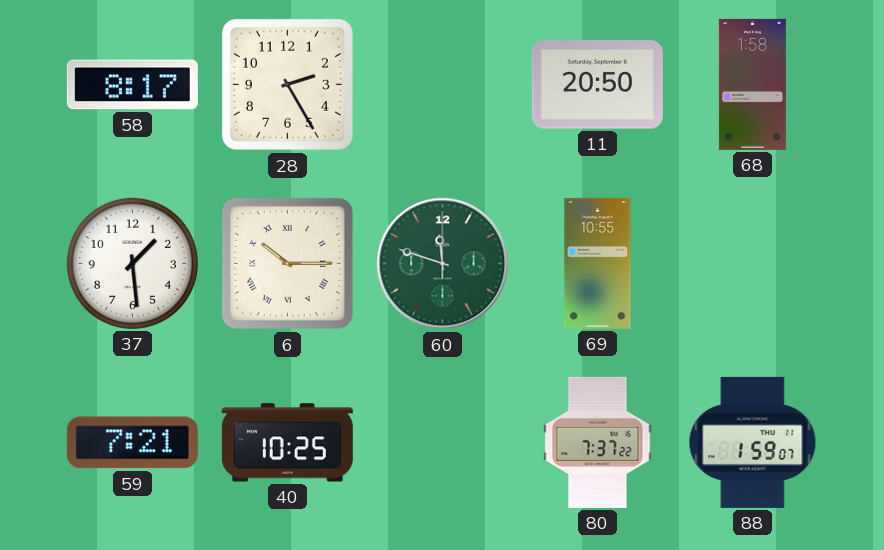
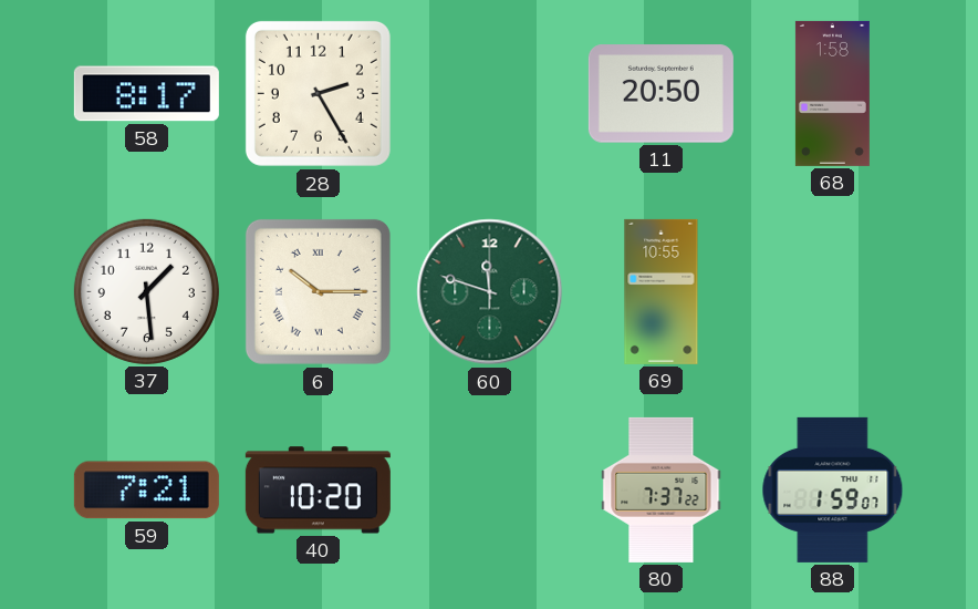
40: 10:25 -> 10:20 (318, 491)
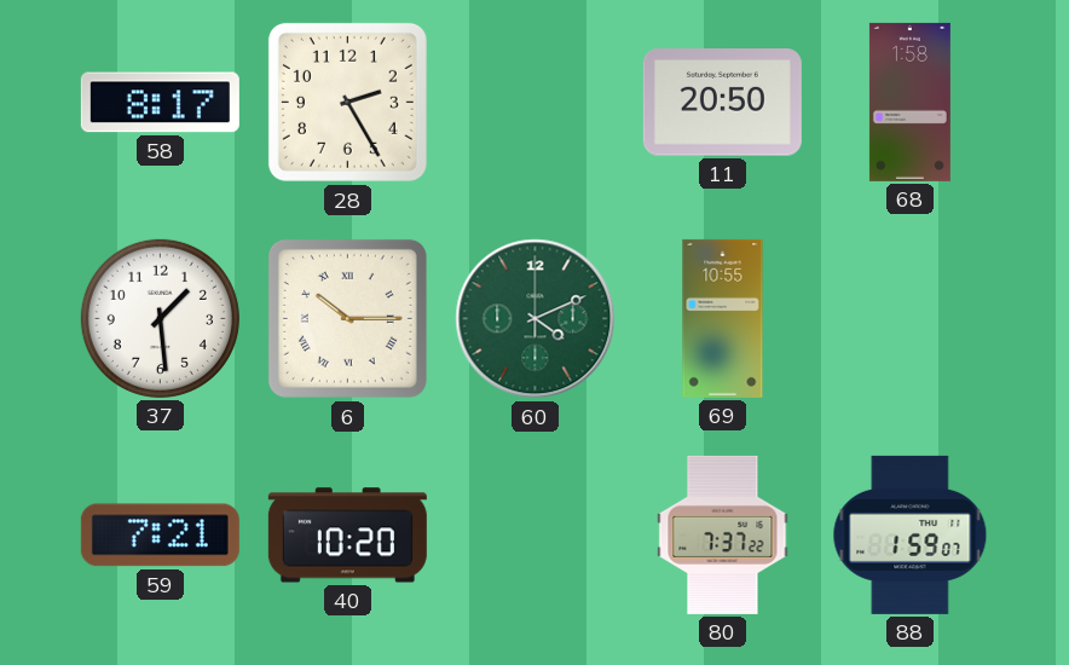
60: 11:48 -> 4:11 (536, 319)
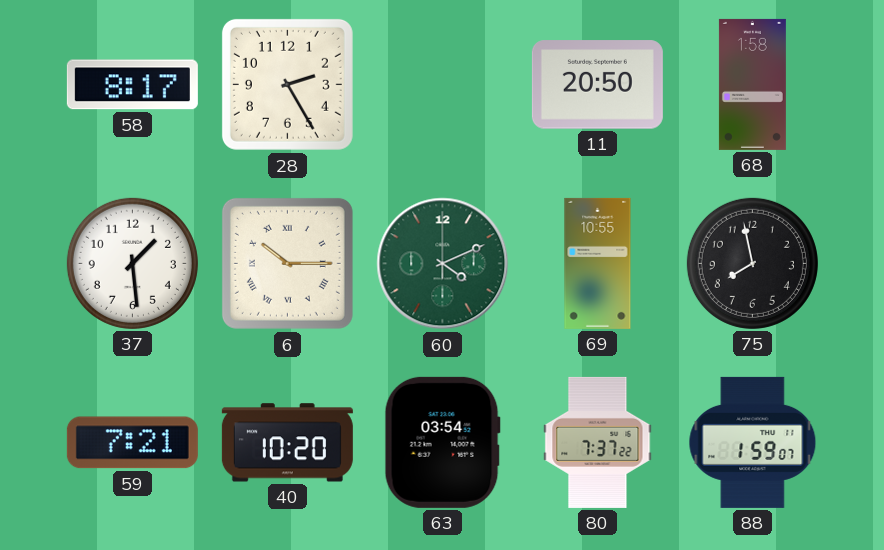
75: none -> 7:58 (752, 263)
63: none -> 03:54 (442, 442)
